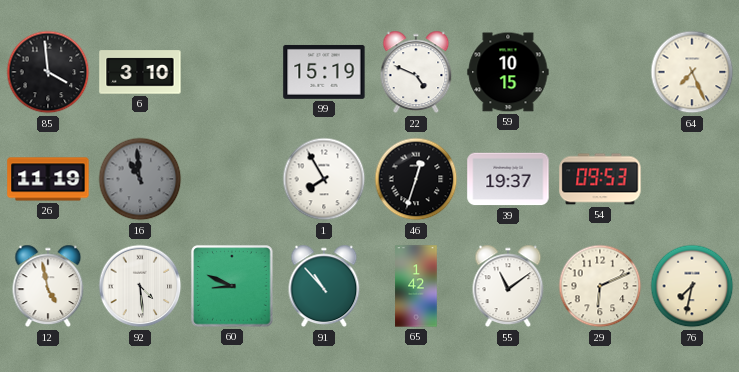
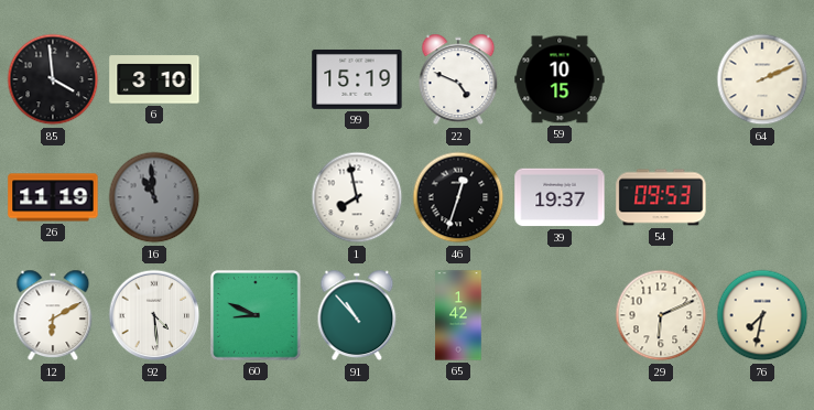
64: 7:26 -> 2:11 (762, 79)
1: 7:55 -> 7:58 (357, 197)
12: 4:58 -> 6:10 (53, 315)
55: 11:09 -> none (508, 286)
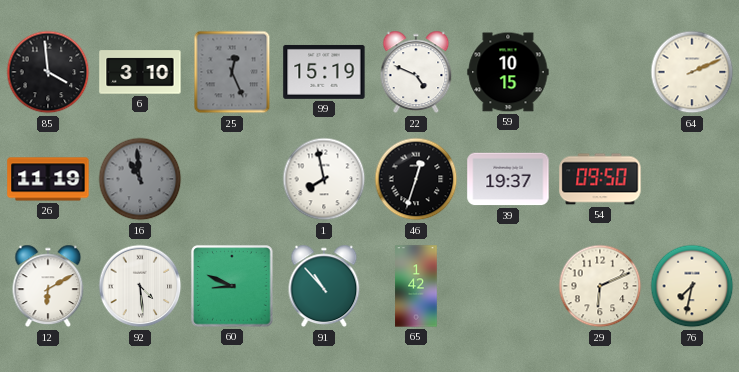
25: none -> 12:26 (232, 72)
54: 09:53 -> 09:50 (600, 179)
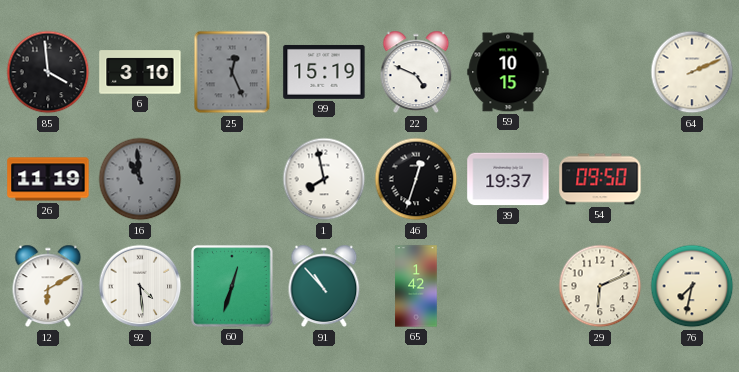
60: 8:49 -> 12:33 (232, 286)
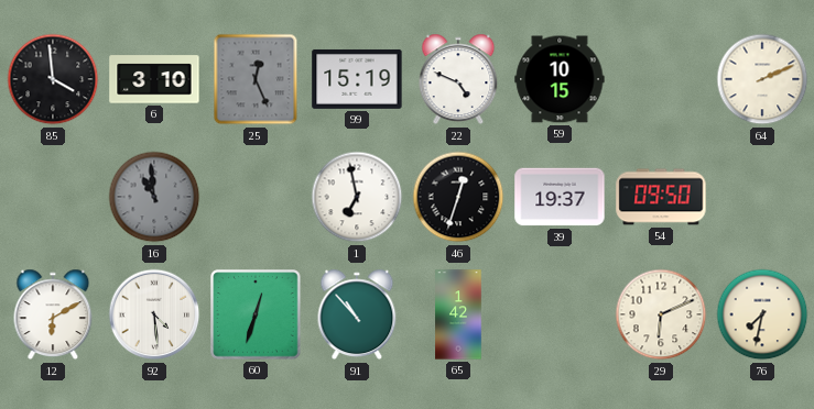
26: 11:19 -> none (48, 179)
1: 7:58 -> 6:58 (357, 197)
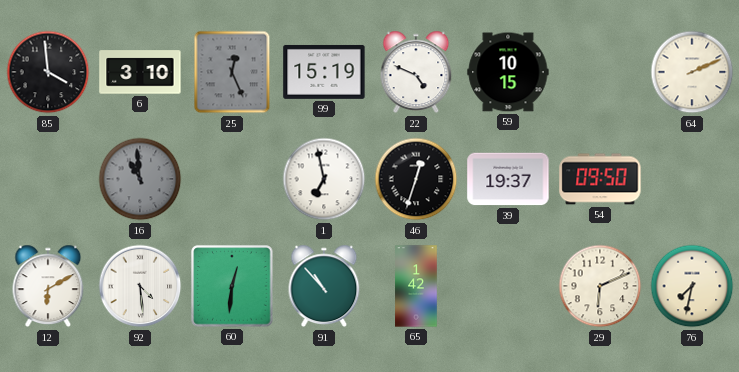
60: 12:33 -> 12:31 (232, 286)
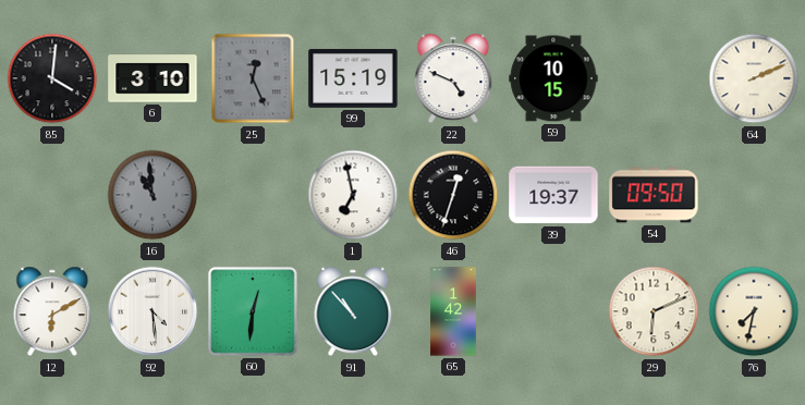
85: 3:59 -> 4:01 (52, 78)
